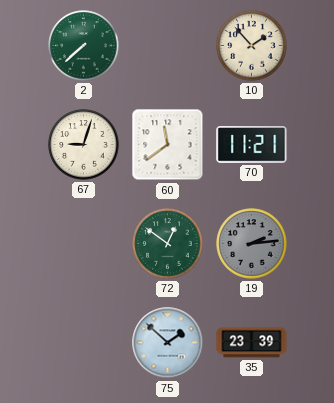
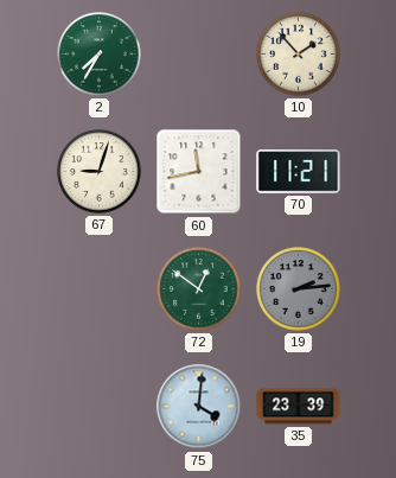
2: 7:38 -> 7:35 (100, 55)
60: 11:39 -> 11:43 (199, 172)
75: 1:52 -> 4:01 (199, 407)
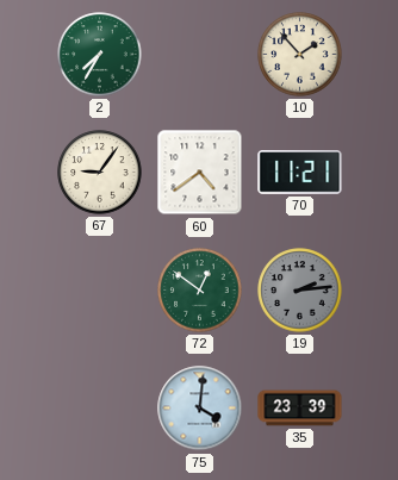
67: 9:03 -> 9:06 (100, 173)
60: 11:43 -> 4:39 (200, 173)
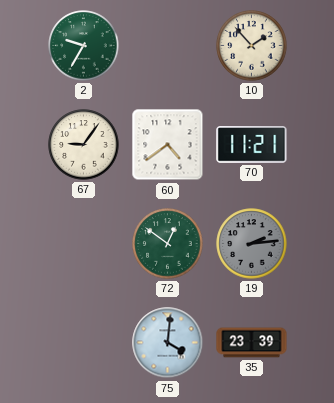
2: 7:35 -> 9:35 (84, 46)
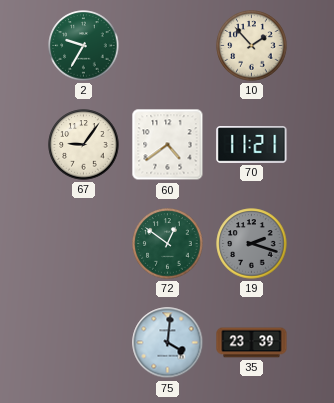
19: 2:14 -> 2:18 (252, 244)
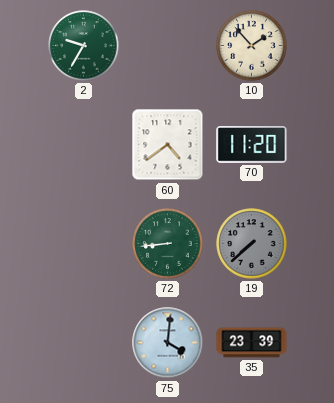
67: 9:06 -> none (84, 145)
70: 11:21 -> 11:20 (252, 145)
72: 12:51 -> 8:44 (168, 244)
19: 2:18 -> 7:38 (252, 244)
